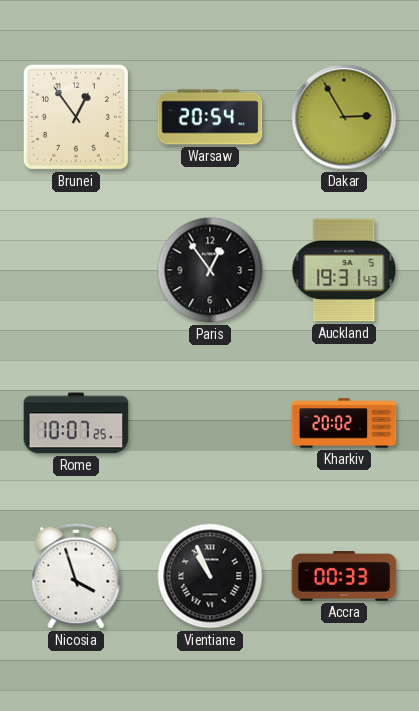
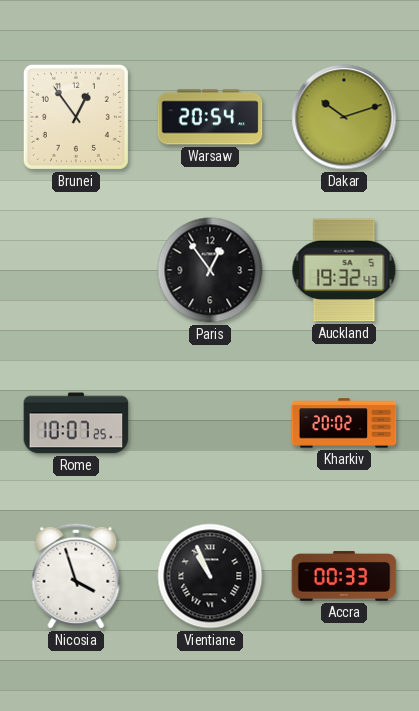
Dakar: 2:55 -> 10:12 (344, 117)
Auckland: 19:31 -> 19:32 (344, 270)
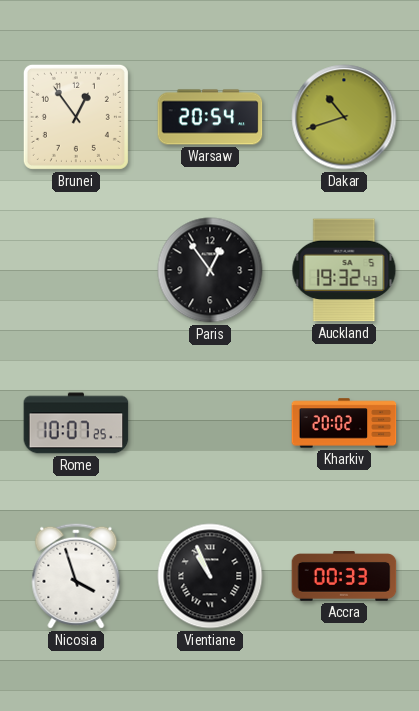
Dakar: 10:12 -> 10:42 (344, 117)
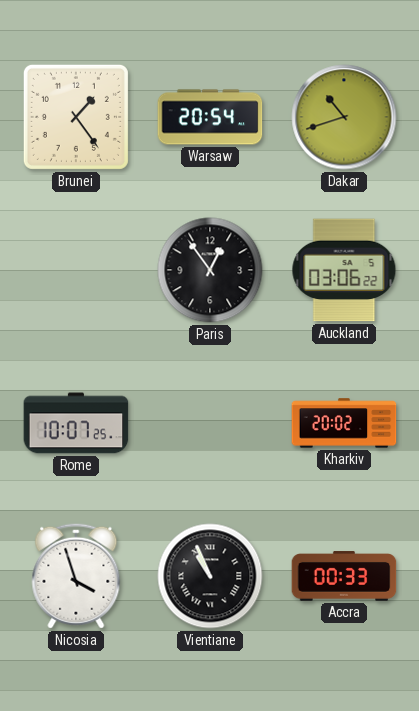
Brunei: 12:54 -> 1:24 (76, 117)
Auckland: 19:32 -> 03:06 (344, 270)
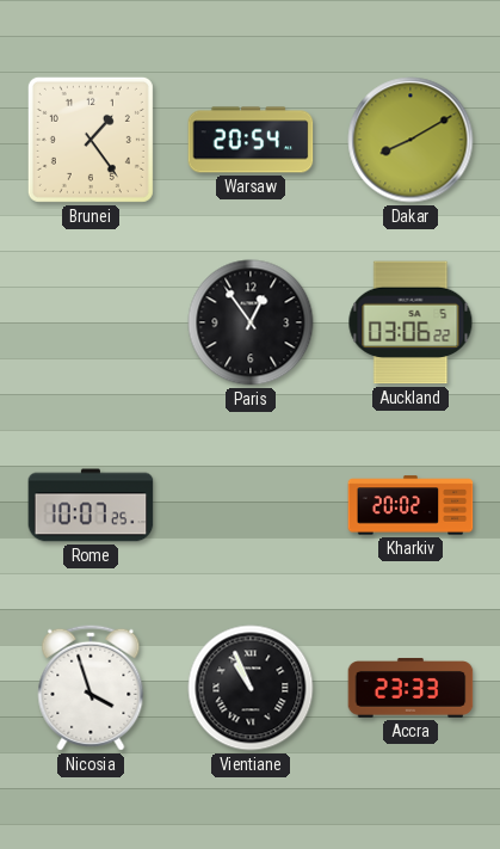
Dakar: 10:42 -> 8:10 (411, 140)
Accra: 00:33 -> 23:33 (411, 688)
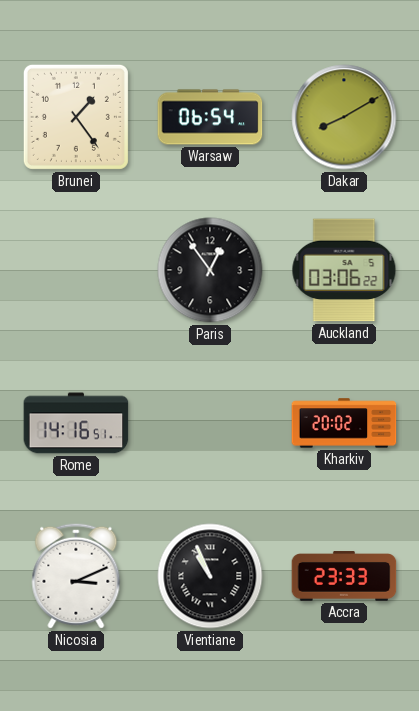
Warsaw: 20:54 -> 06:54 (210, 117)
Rome: 10:07 -> 14:16 (76, 423)
Nicosia: 3:57 -> 3:11 (76, 576)
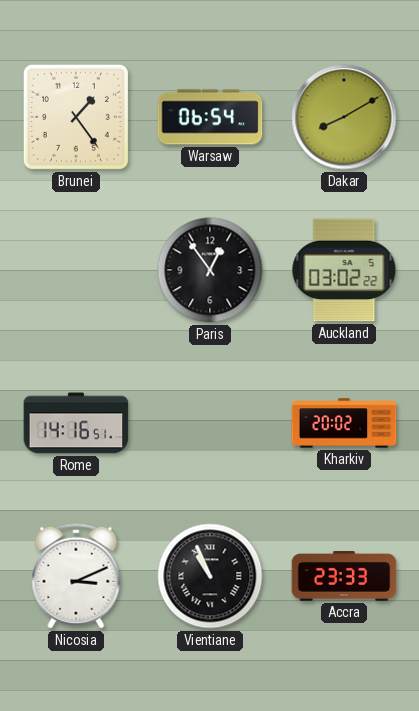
Auckland: 03:06 -> 03:02 (344, 270)
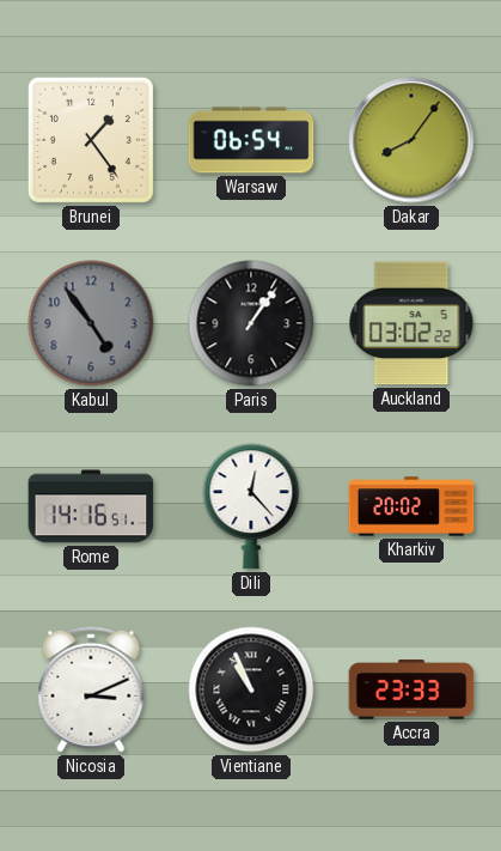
Dakar: 8:10 -> 8:06 (411, 140)
Kabul: none -> 4:54 (91, 323)
Paris: 12:54 -> 1:06 (251, 323)
Dili: none -> 12:23 (251, 506)
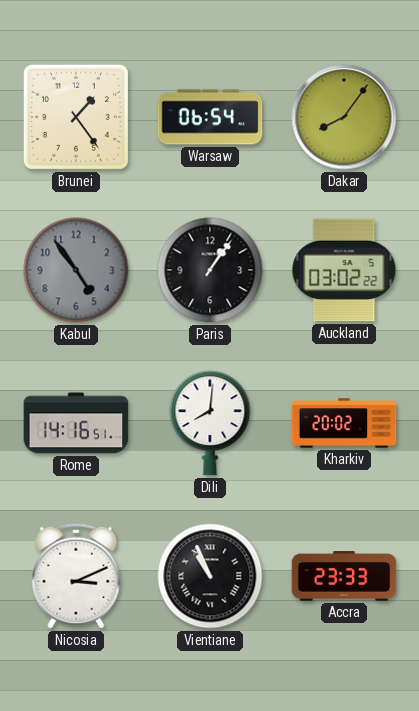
Dili: 12:23 -> 8:01 (210, 423)
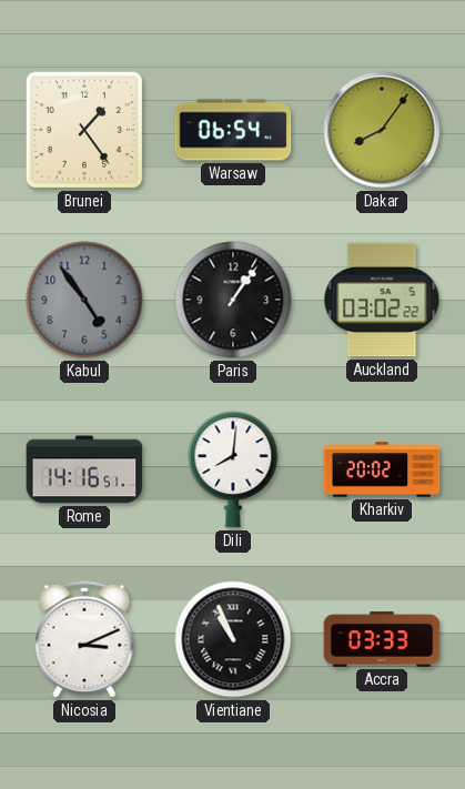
Accra: 23:33 -> 03:33 (382, 639)
